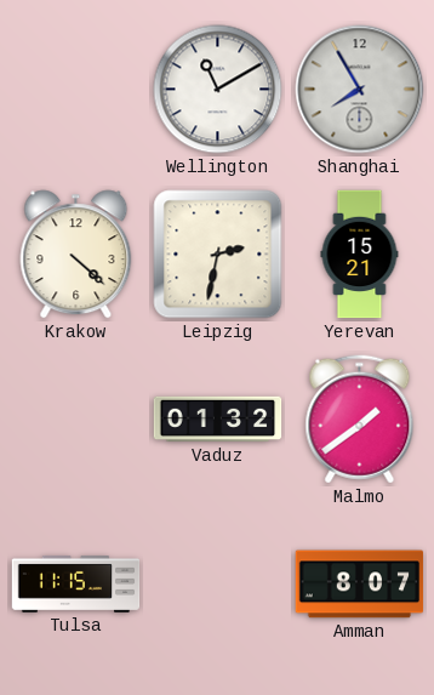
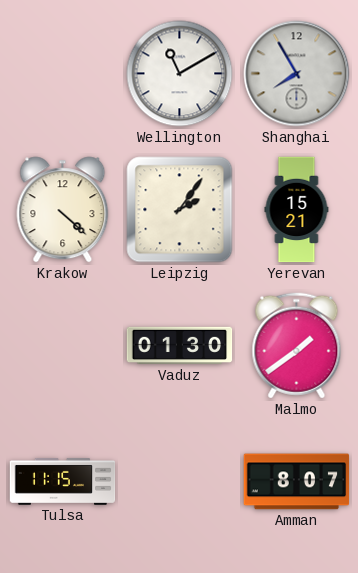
Leipzig: 2:32 -> 2:06 (180, 210)
Vaduz: 01:32 -> 01:30 (180, 346)
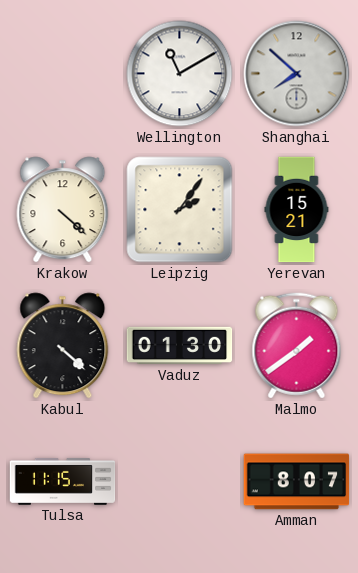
Shanghai: 7:55 -> 7:52 (297, 74)
Kabul: none -> 4:22 (63, 346)
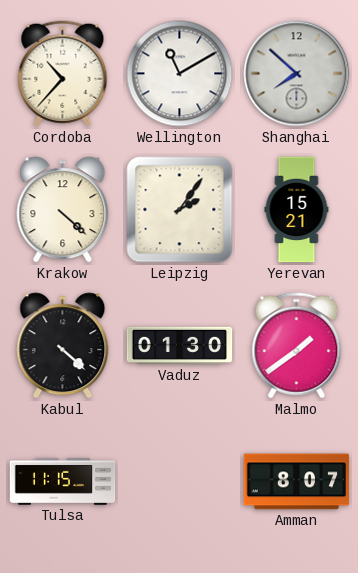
Cordoba: none -> 10:37 (63, 74)
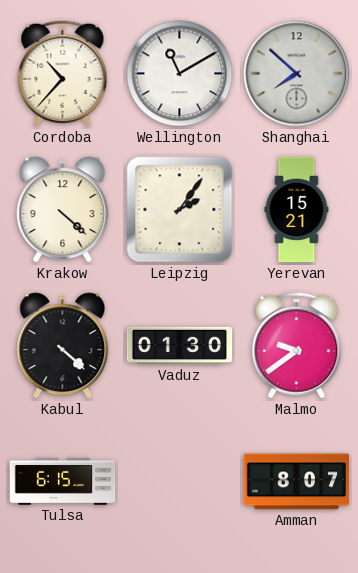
Malmo: 1:39 -> 9:39 (297, 346)
Tulsa: 11:15 -> 6:15 (63, 481)
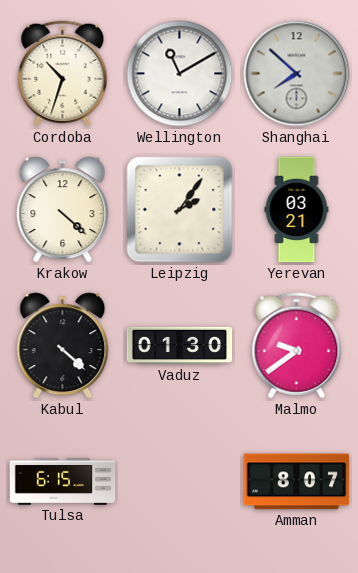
Cordoba: 10:37 -> 10:33 (63, 74)
Yerevan: 15:21 -> 03:21 (297, 210)
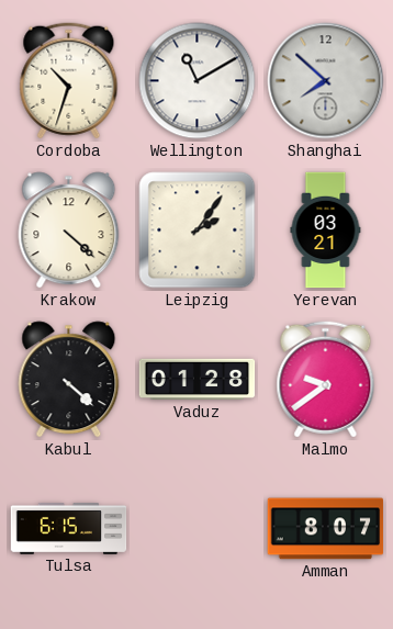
Vaduz: 01:30 -> 01:28 (198, 380)
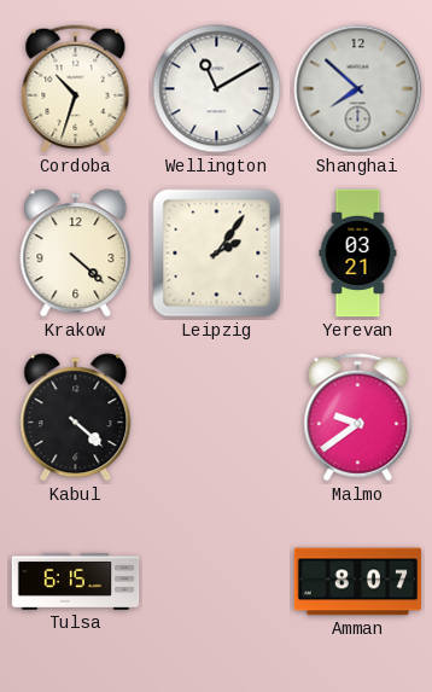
Vaduz: 01:28 -> none (198, 380)
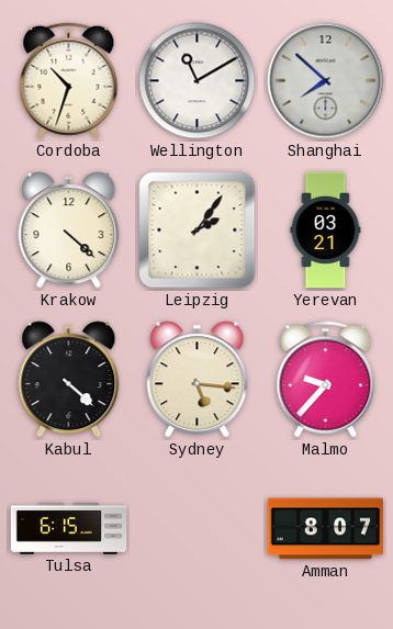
Sydney: none -> 5:16 (198, 380)
Malmo: 9:39 -> 9:37 (326, 380)
